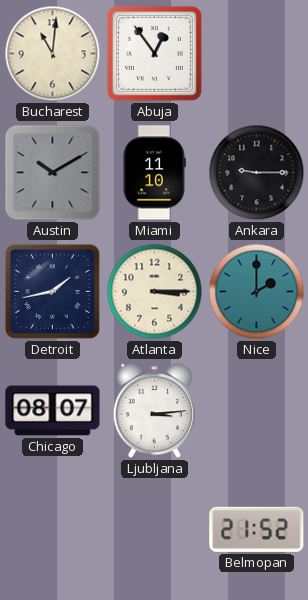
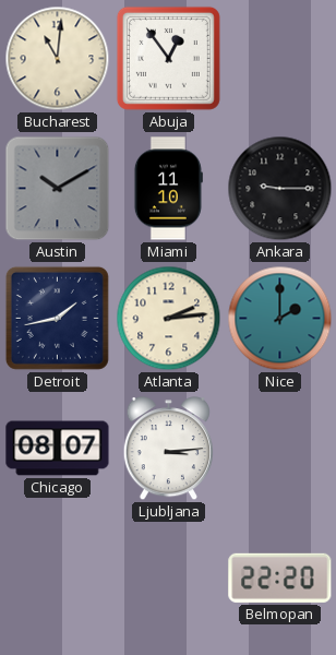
Atlanta: 3:15 -> 2:14 (169, 319)
Belmopan: 21:52 -> 22:20 (280, 577)
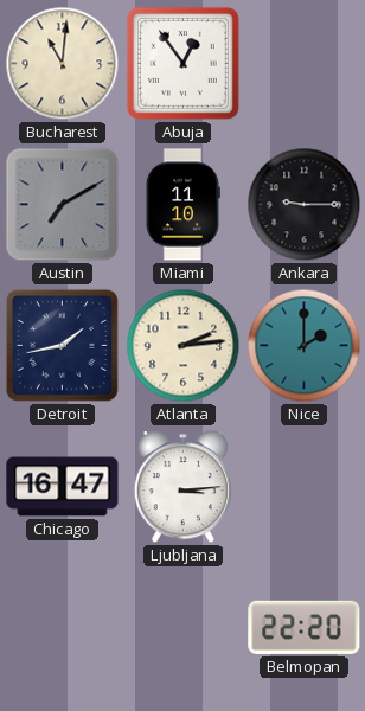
Austin: 10:10 -> 7:10 (63, 205)
Chicago: 08:07 -> 16:47 (63, 487)
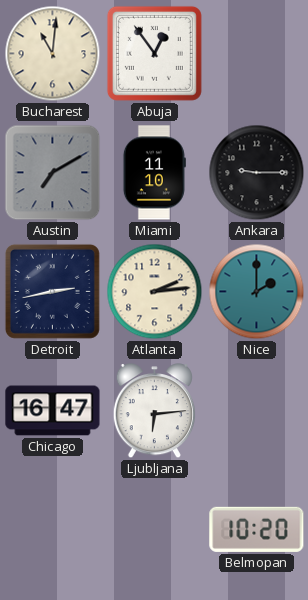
Detroit: 1:43 -> 2:43 (52, 291)
Ljubljana: 3:14 -> 6:14 (154, 411)
Belmopan: 22:20 -> 10:20 (257, 529)
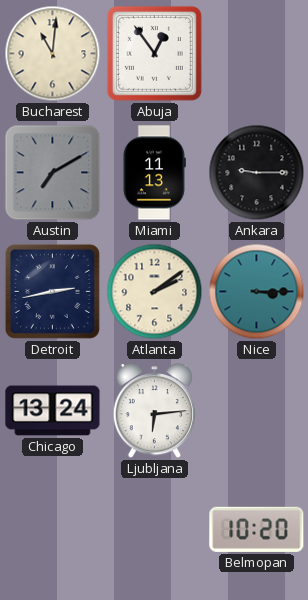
Miami: 11:10 -> 11:13 (154, 173)
Atlanta: 2:14 -> 2:09 (155, 292)
Nice: 2:00 -> 3:15 (257, 292)
Chicago: 16:47 -> 13:24 (53, 411)
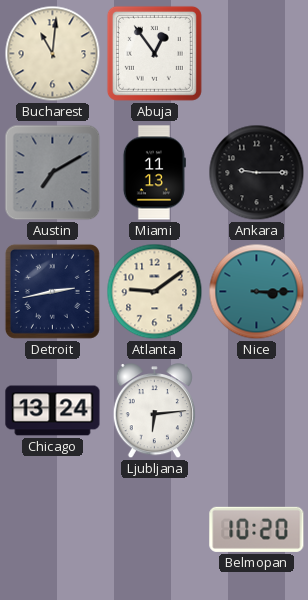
Atlanta: 2:09 -> 9:09 (155, 292)
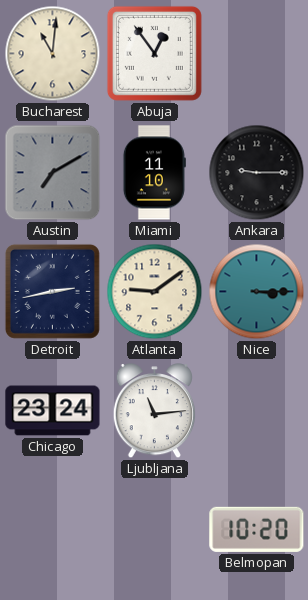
Miami: 11:13 -> 11:10 (154, 173)
Chicago: 13:24 -> 23:24 (53, 411)
Ljubljana: 6:14 -> 11:14 (154, 411)
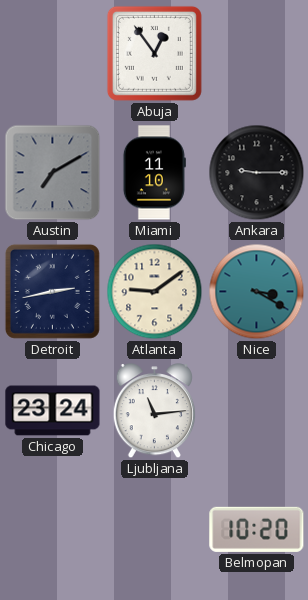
Bucharest: 11:01 -> none (53, 54)
Nice: 3:15 -> 3:20 (257, 292)
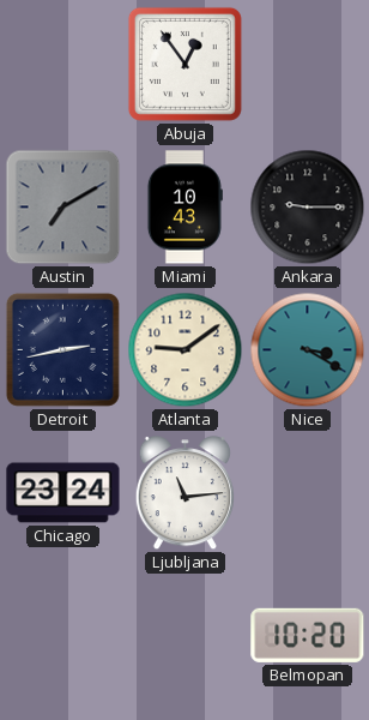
Miami: 11:10 -> 10:43 (184, 208)
